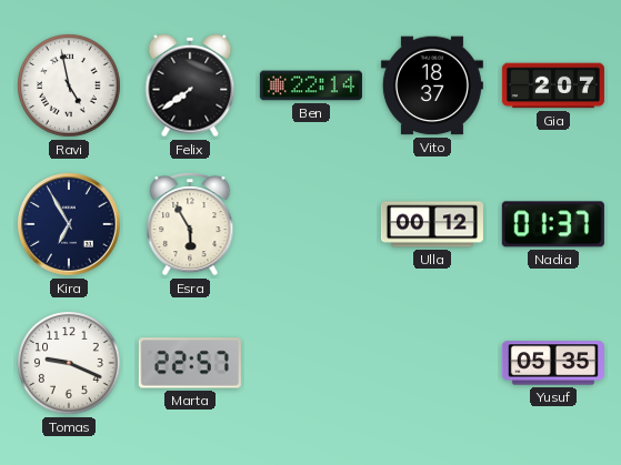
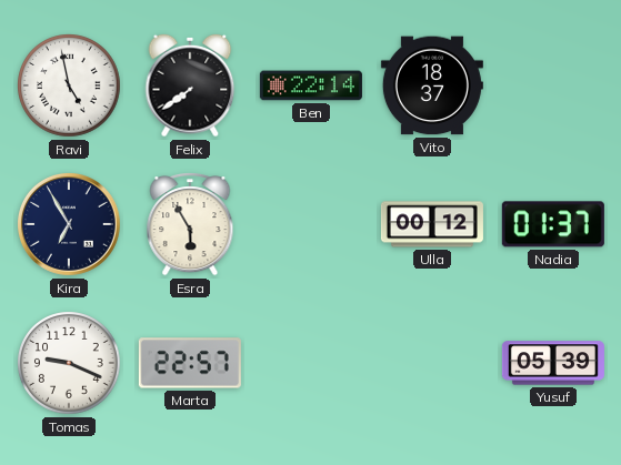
Gia: 2:07 -> none (553, 85)
Yusuf: 05:35 -> 05:39 (553, 363)
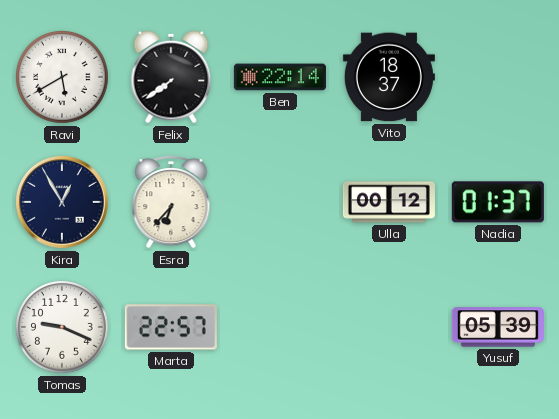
Ravi: 4:58 -> 5:40 (63, 78)
Kira: 6:55 -> 12:55 (62, 202)
Esra: 5:55 -> 6:37 (171, 203)
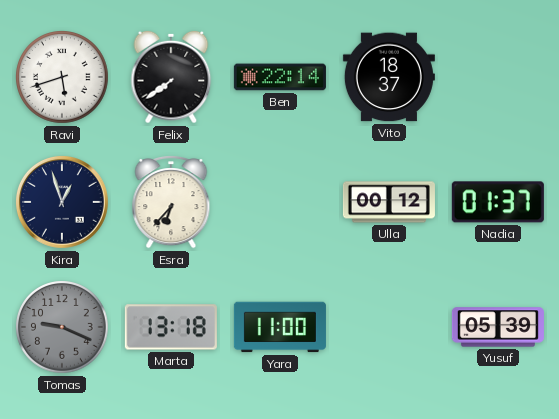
Ravi: 5:40 -> 5:42 (63, 78)
Kira: 12:55 -> 12:57 (62, 202)
Tomas dial: white -> grey (63, 328)
Marta: 22:57 -> 13:18 (171, 327)
Yara: none -> 11:00 (280, 327)
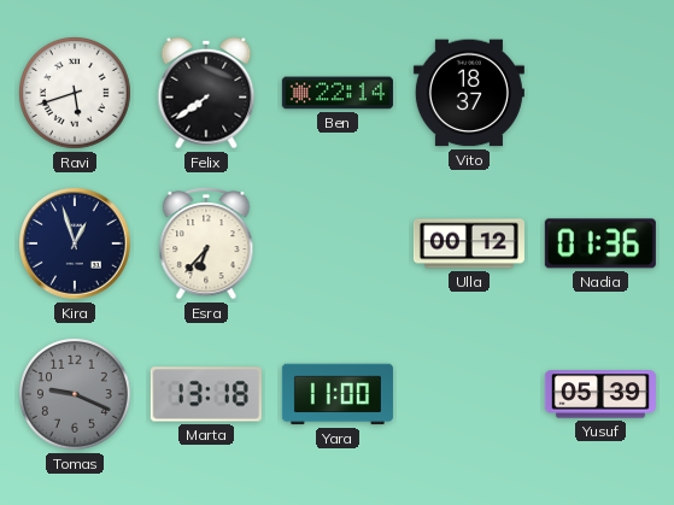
Nadia: 01:37 -> 01:36 (600, 243)
